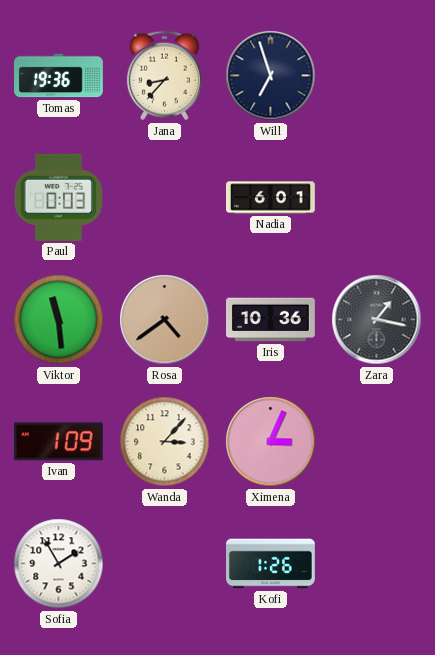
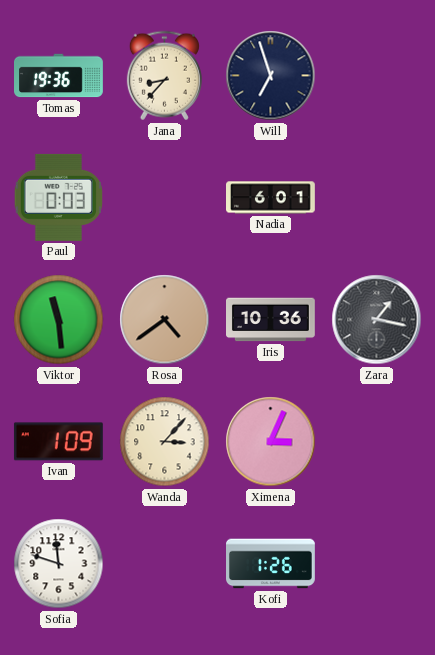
Sofia: 1:55 -> 11:48 (59, 564)
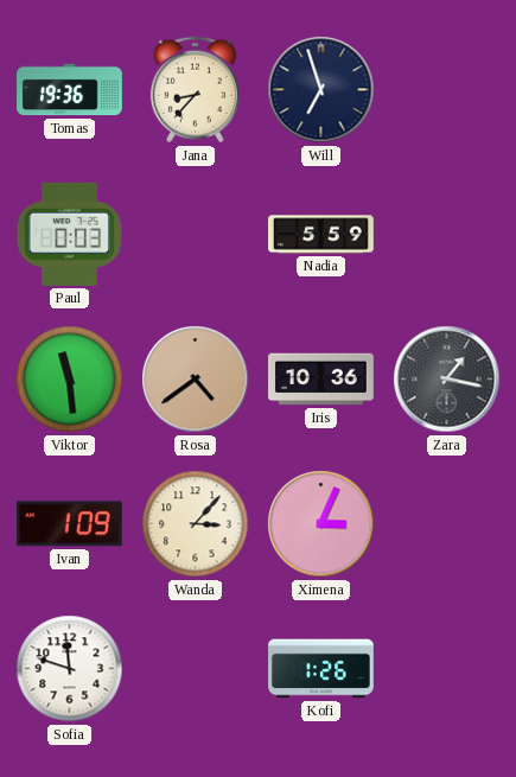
Nadia: 6:01 -> 5:59 (321, 235)
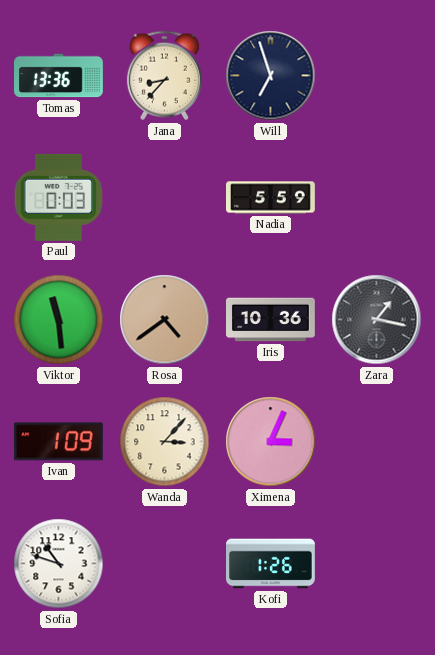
Tomas: 19:36 -> 13:36 (59, 76)
Sofia: 11:48 -> 10:48 (59, 564)
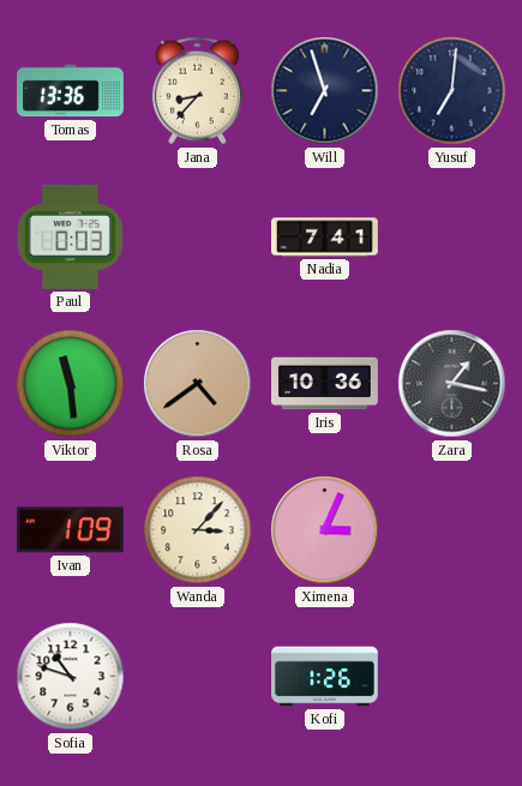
Yusuf: none -> 7:01 (452, 91)
Nadia: 5:59 -> 7:41 (325, 238)
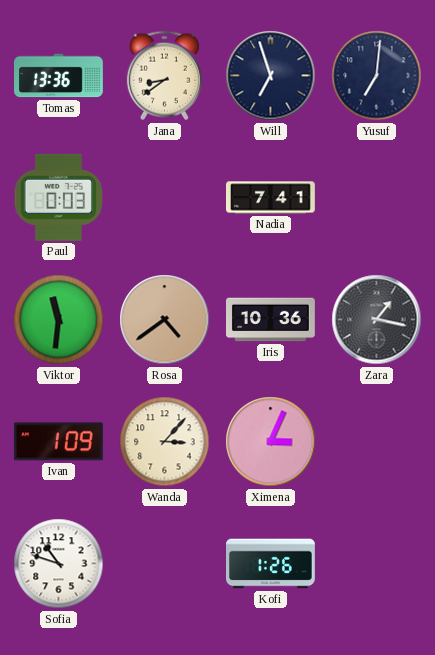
Jana: 8:37 -> 8:39 (164, 76)
Viktor: 11:29 -> 11:31 (59, 320)
